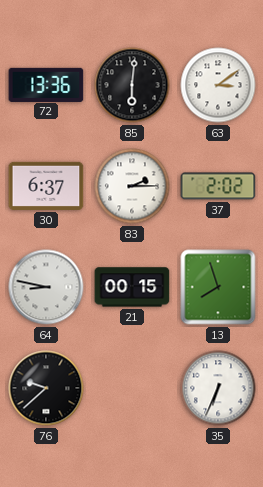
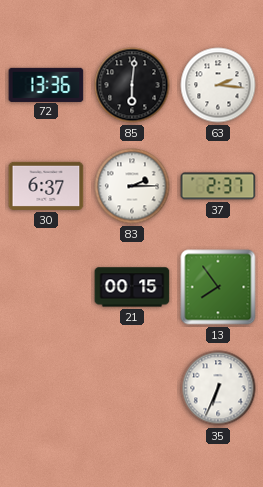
63: 3:09 -> 2:16 (218, 85)
37: 2:02 -> 2:37 (218, 186)
64: 8:47 -> none (46, 287)
13: 7:57 -> 7:54 (218, 287)
76: 9:38 -> none (46, 388)
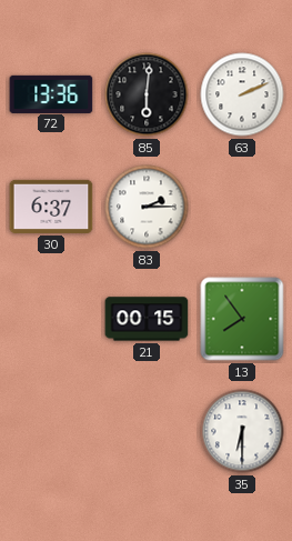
63: 2:16 -> 2:11 (242, 94)
37: 2:37 -> none (218, 186)
35: 6:34 -> 6:30 (242, 431)
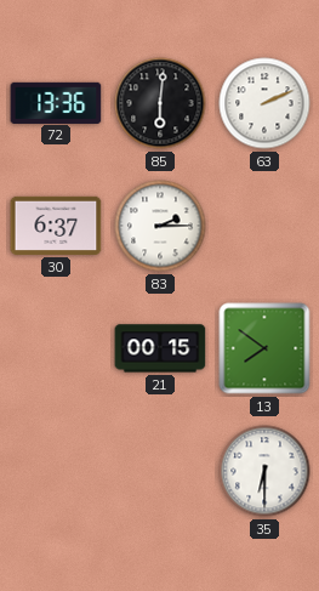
13: 7:54 -> 7:51 (264, 348)
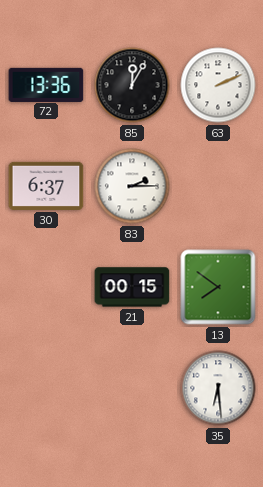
85: 6:01 -> 12:05 (132, 85)
35: 6:30 -> 6:29 (218, 388)
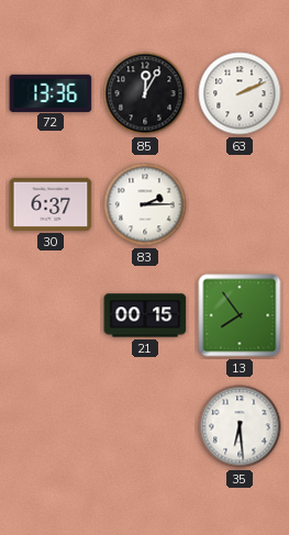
13: 7:51 -> 7:54 (240, 315)
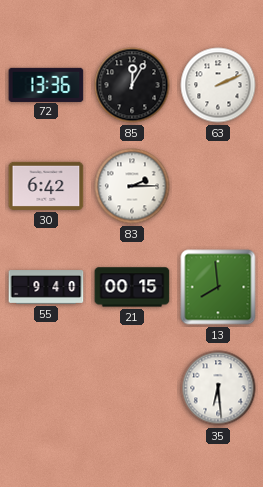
30: 6:37 -> 6:42 (46, 186)
55: none -> 9:40 (46, 287)
13: 7:54 -> 7:59 (218, 287)
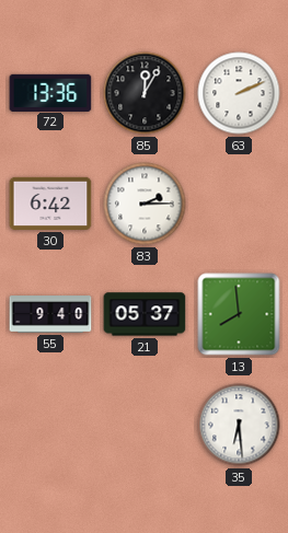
21: 00:15 -> 05:37 (145, 314)
